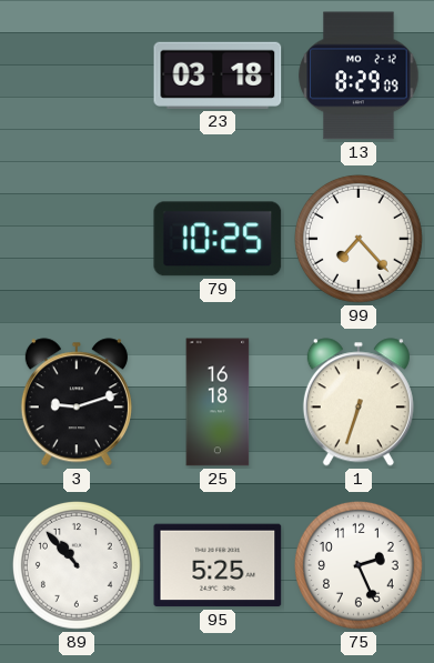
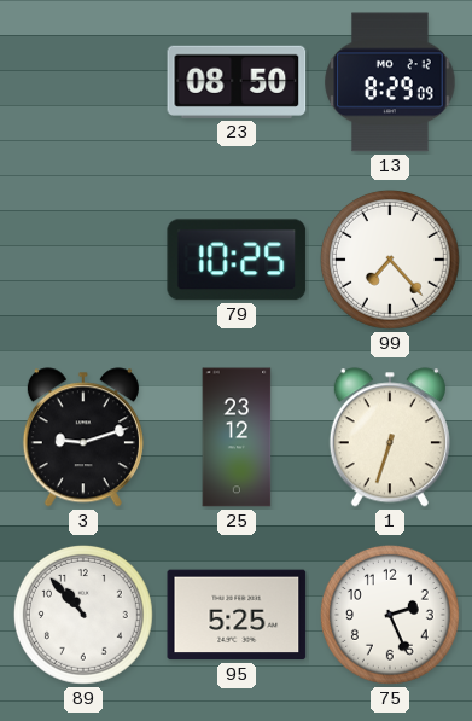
23: 03:18 -> 08:50 (237, 82)
25: 16:18 -> 23:12 (237, 437)
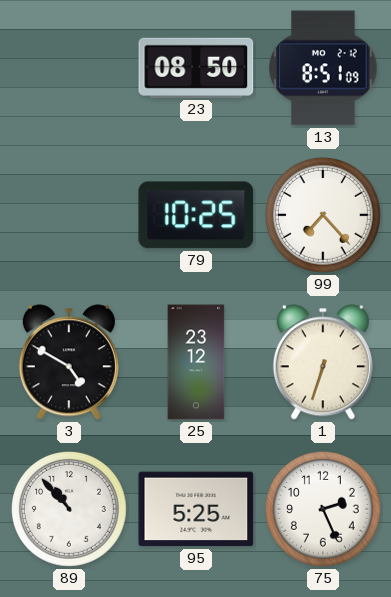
13: 8:29 -> 8:51 (323, 68)
3: 9:12 -> 4:50 (69, 362)
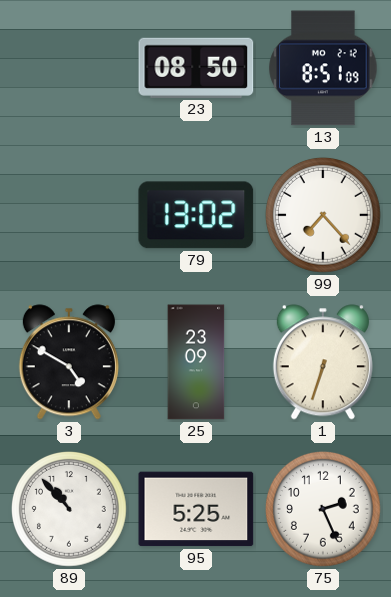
79: 10:25 -> 13:02 (196, 215)
25: 23:12 -> 23:09 (196, 362)
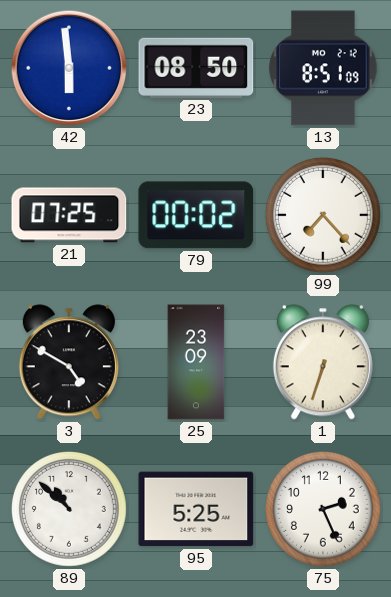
42: none -> 5:59 (69, 68)
21: none -> 07:25 (69, 215)
79: 13:02 -> 00:02 (196, 215)
89: 10:53 -> 10:52 (69, 509)
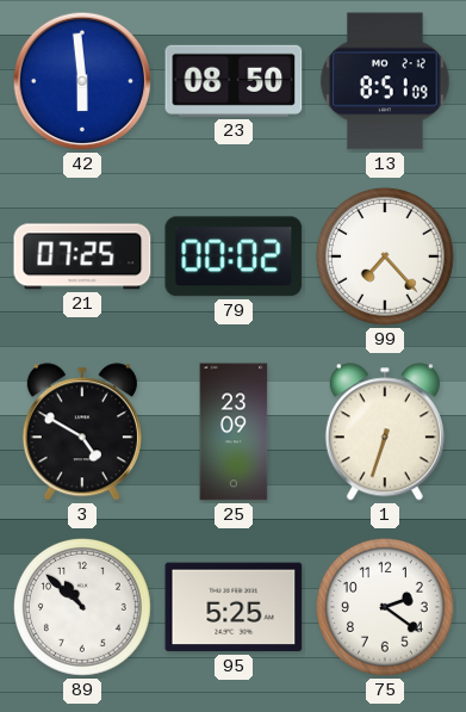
75: 2:26 -> 2:21 (385, 607)
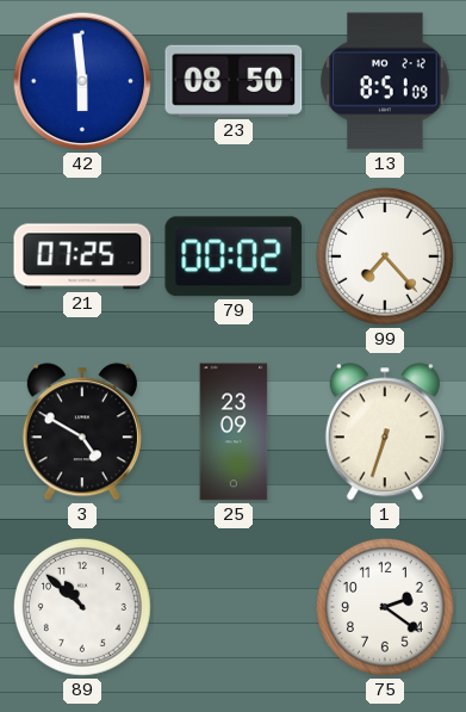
95: 5:25 -> none (234, 607)
